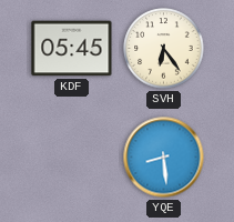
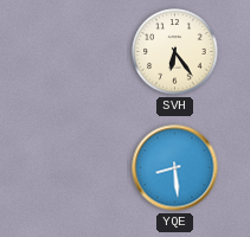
KDF: 05:45 -> none (72, 49)
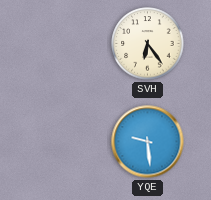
YQE: 8:29 -> 9:29 (148, 142)
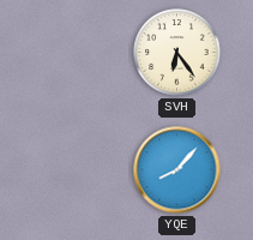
YQE: 9:29 -> 8:07 (177, 170)
